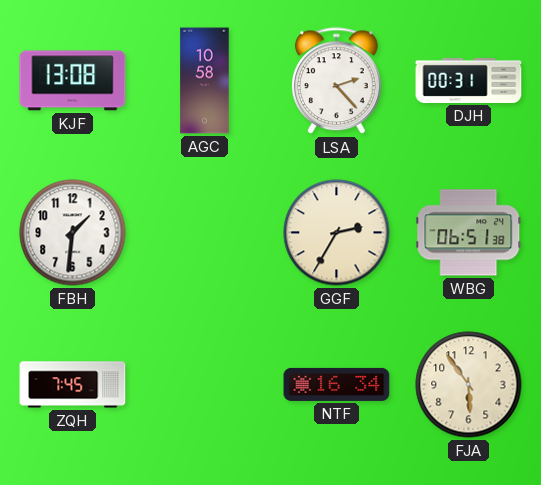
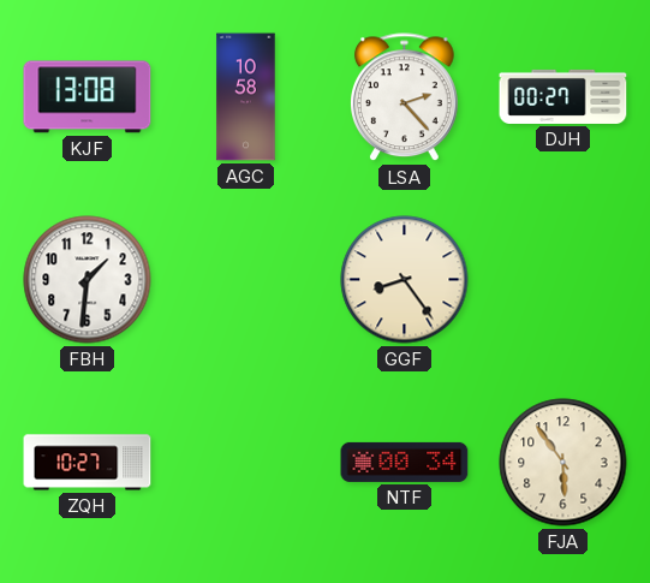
DJH: 00:31 -> 00:27 (563, 96)
GGF: 2:35 -> 8:24 (405, 280)
WBG: 06:51 -> none (469, 233)
ZQH: 7:45 -> 10:27 (88, 463)
NTF: 16:34 -> 00:34 (405, 462)
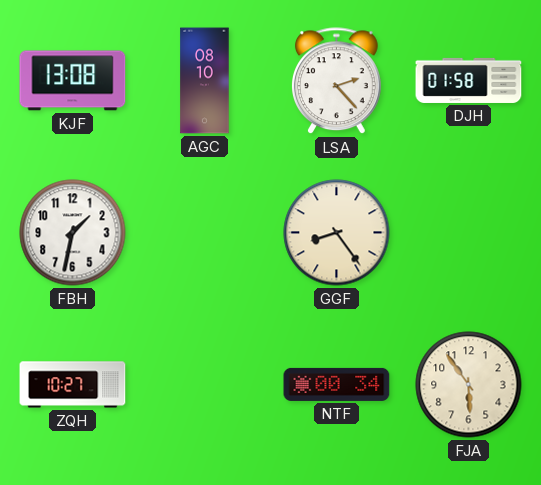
AGC: 10:58 -> 08:10 (205, 81)
DJH: 00:27 -> 01:58 (469, 80)
FBH: 1:31 -> 1:32 (73, 233)
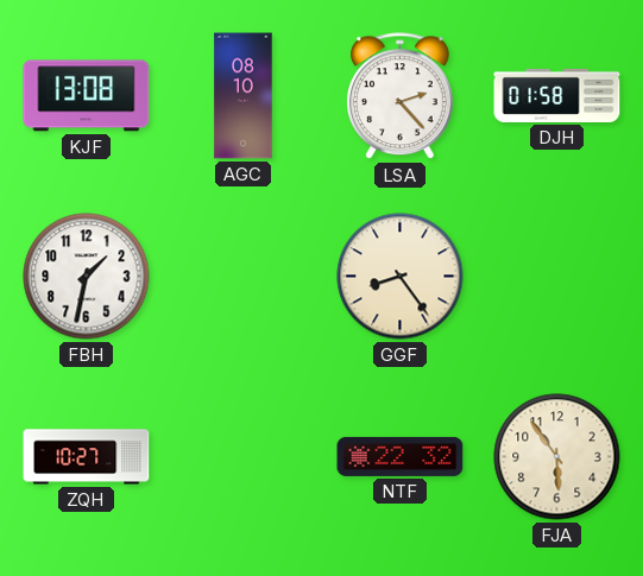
NTF: 00:34 -> 22:32 (401, 456)
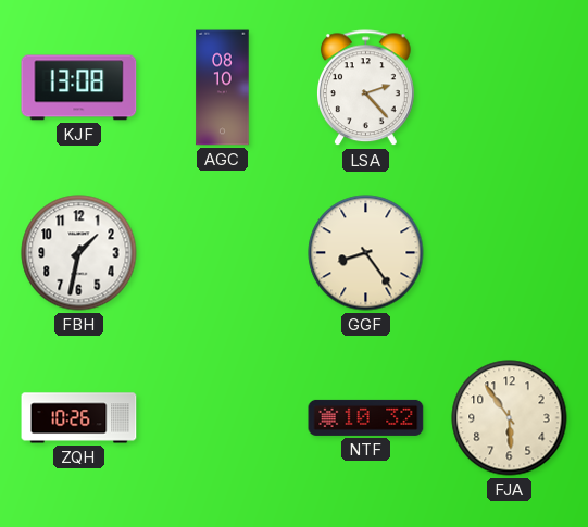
DJH: 01:58 -> none (557, 95)
ZQH: 10:27 -> 10:26 (79, 418)
NTF: 22:32 -> 10:32 (366, 417)
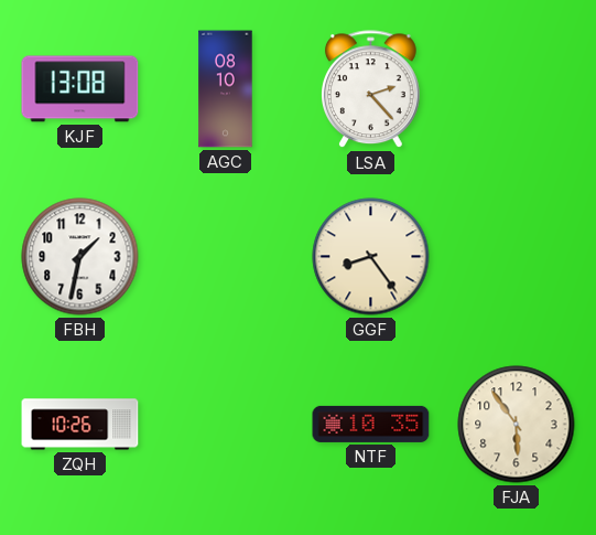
NTF: 10:32 -> 10:35 (371, 424)
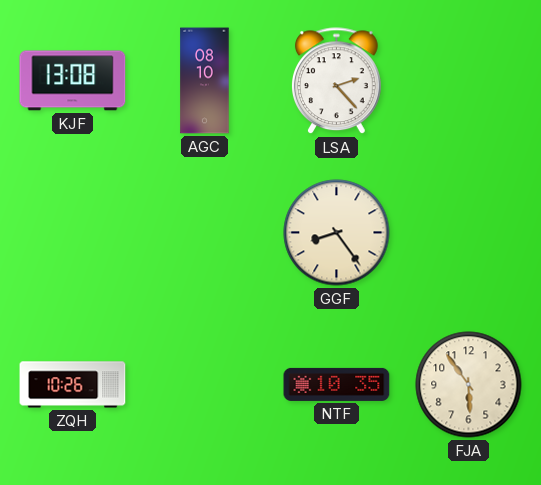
FBH: 1:32 -> none (80, 257)
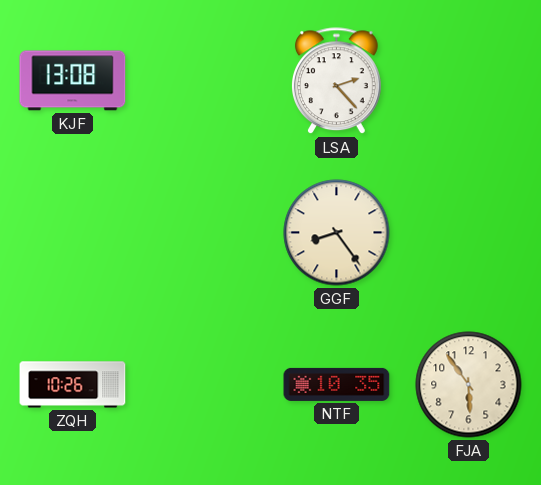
AGC: 08:10 -> none (205, 81)
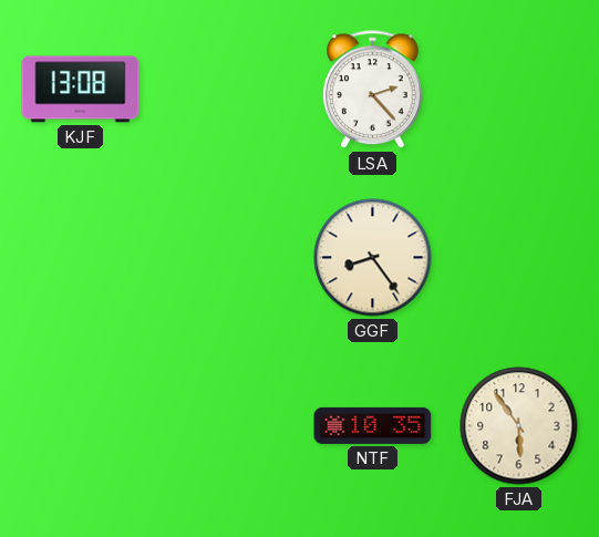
ZQH: 10:26 -> none (73, 385)
